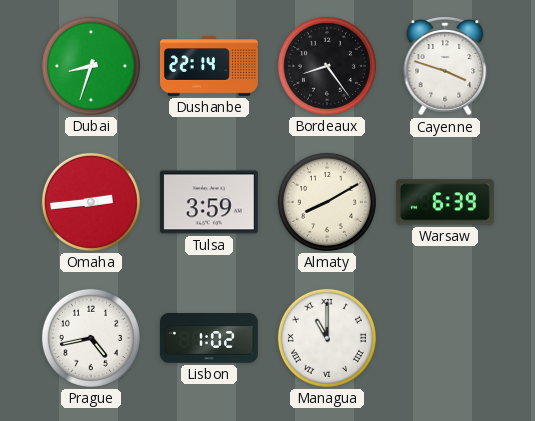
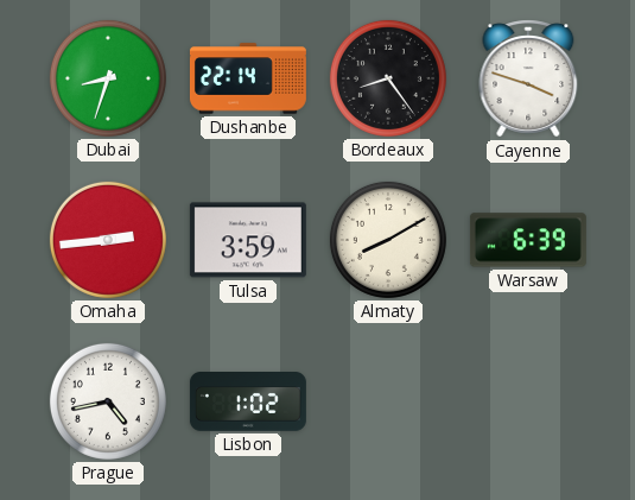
Managua: 11:00 -> none (327, 338)
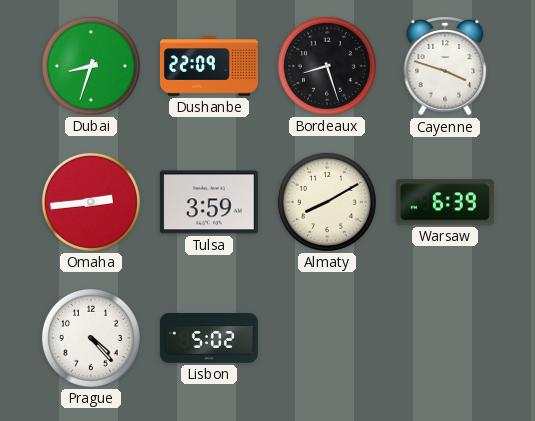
Dushanbe: 22:14 -> 22:09 (209, 66)
Bordeaux: 8:24 -> 8:27 (327, 66)
Prague: 4:43 -> 4:23 (91, 338)
Lisbon: 1:02 -> 5:02 (209, 339)
